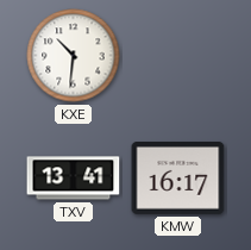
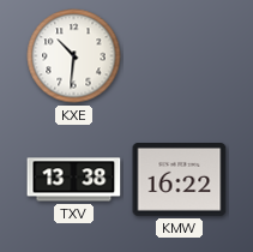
TXV: 13:41 -> 13:38 (74, 180)
KMW: 16:17 -> 16:22 (180, 180)
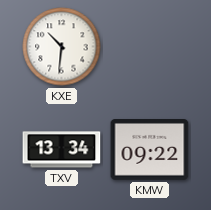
TXV: 13:38 -> 13:34 (62, 150)
KMW: 16:22 -> 09:22 (150, 150)
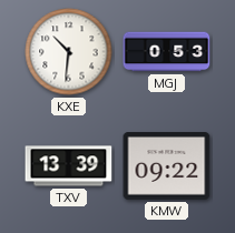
MGJ: none -> 0:53 (167, 52)
TXV: 13:34 -> 13:39 (69, 166)
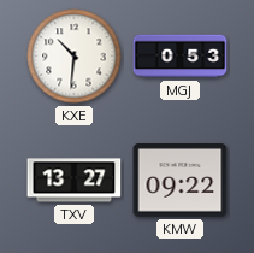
TXV: 13:39 -> 13:27 (75, 181)
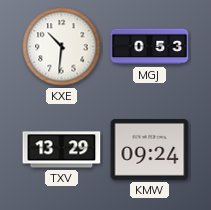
TXV: 13:27 -> 13:29 (62, 150)
KMW: 09:22 -> 09:24 (150, 150)
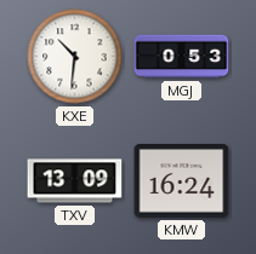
TXV: 13:29 -> 13:09 (75, 181)
KMW: 09:24 -> 16:24 (182, 181)
